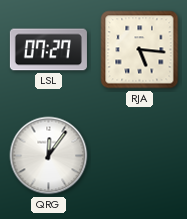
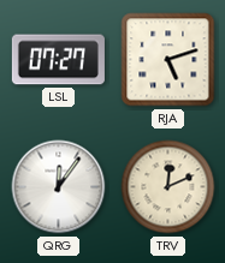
RJA: 5:16 -> 5:12 (168, 60)
TRV: none -> 12:11 (168, 187)
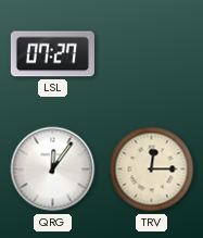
RJA: 5:12 -> none (168, 60)
TRV: 12:11 -> 12:15 (152, 170)
